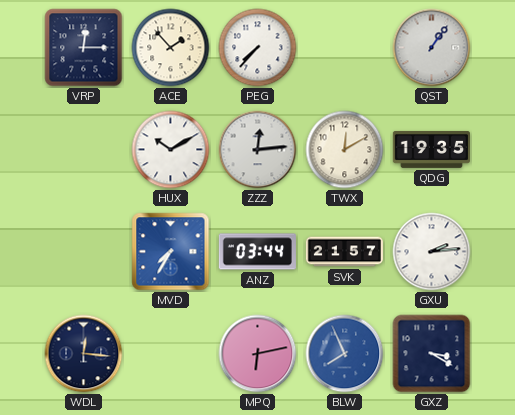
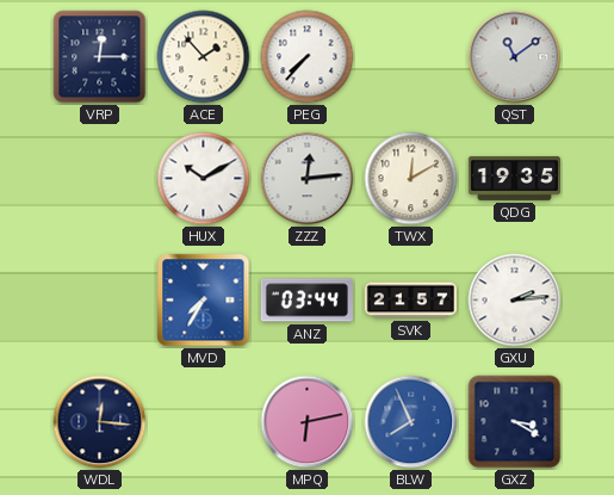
QST: 1:06 -> 11:09 (515, 57)
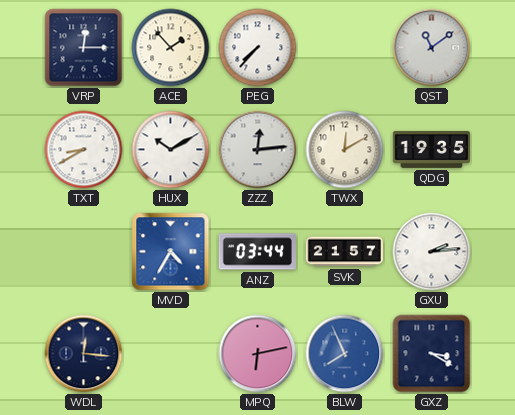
TXT: none -> 8:40 (84, 150)
MVD: 7:35 -> 4:35 (171, 252)
